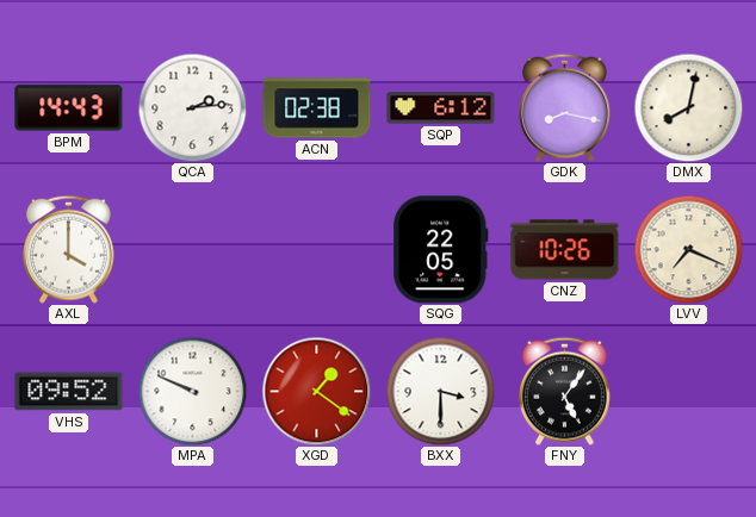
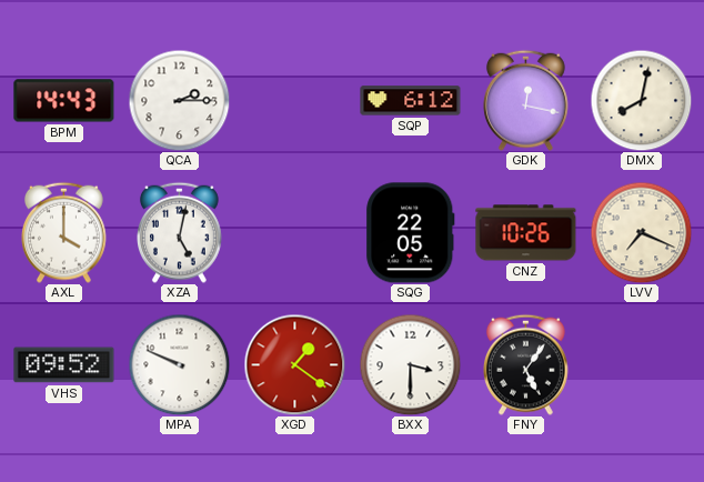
QCA: 2:14 -> 2:15 (179, 100)
ACN: 02:38 -> none (317, 108)
GDK: 8:17 -> 12:17 (526, 100)
XZA: none -> 5:02 (180, 232)
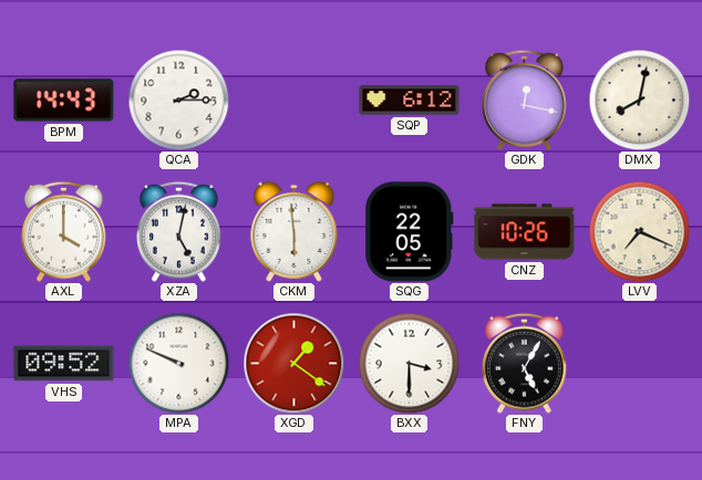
CKM: none -> 5:59 (295, 231)
FNY: 5:06 -> 5:05 (525, 363)
